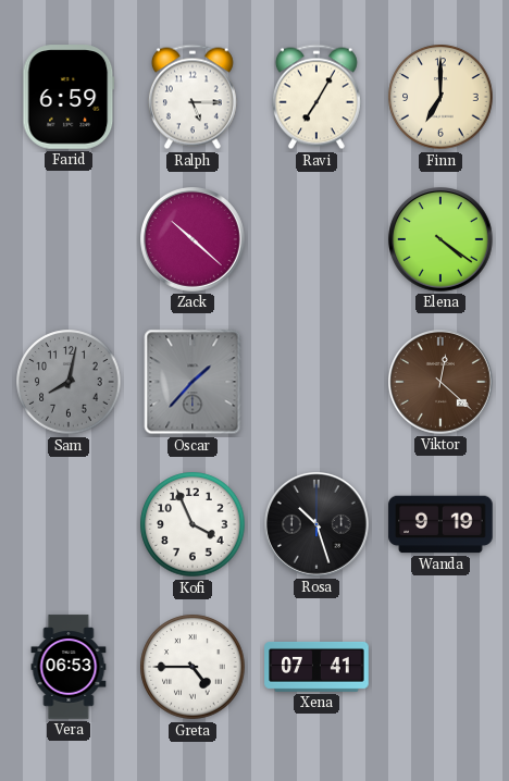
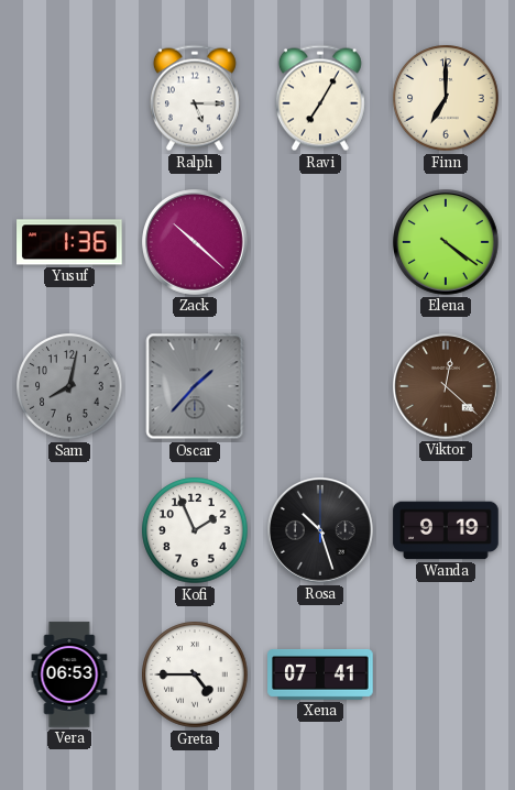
Farid: 6:59 -> none (69, 97)
Yusuf: none -> 1:36 (69, 242)
Kofi: 3:56 -> 1:56 (195, 530)
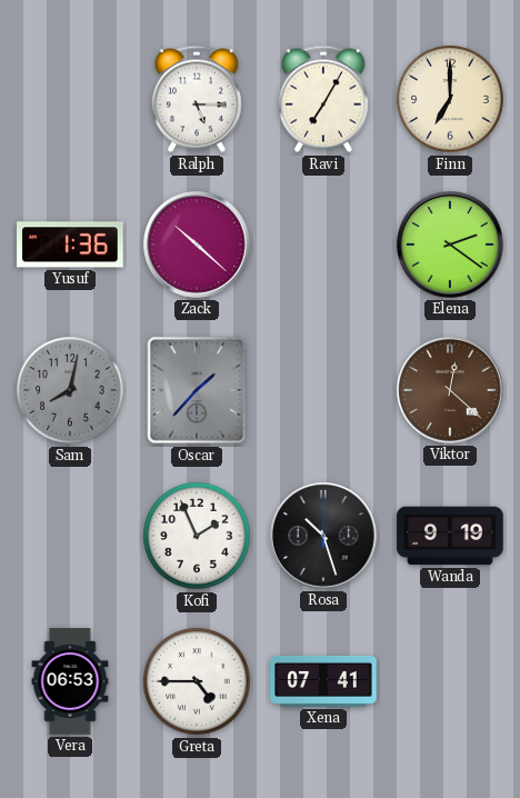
Elena: 4:21 -> 2:21 (451, 246)
